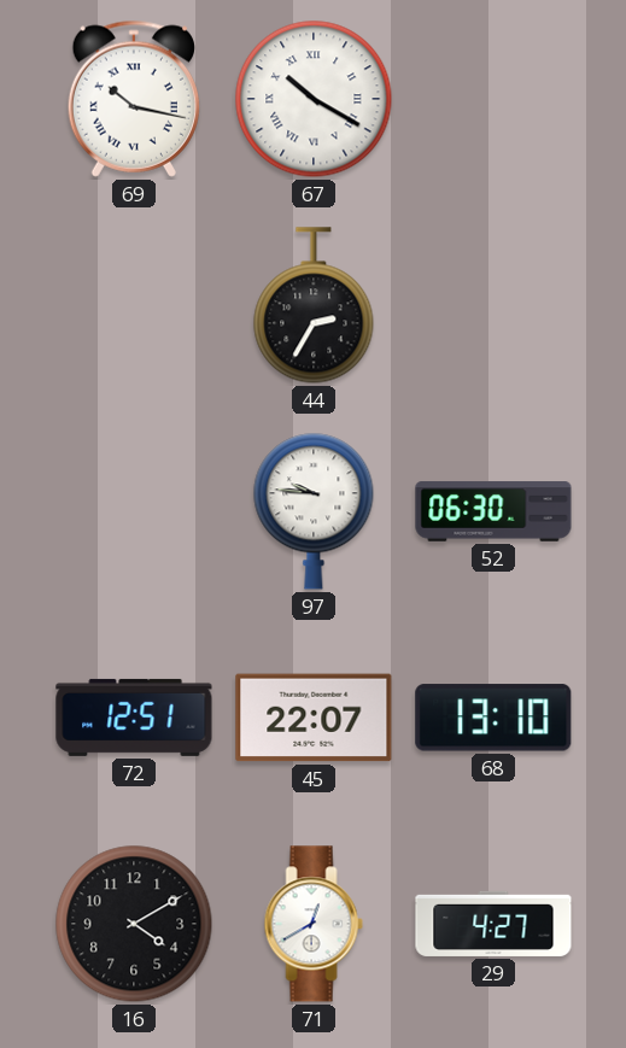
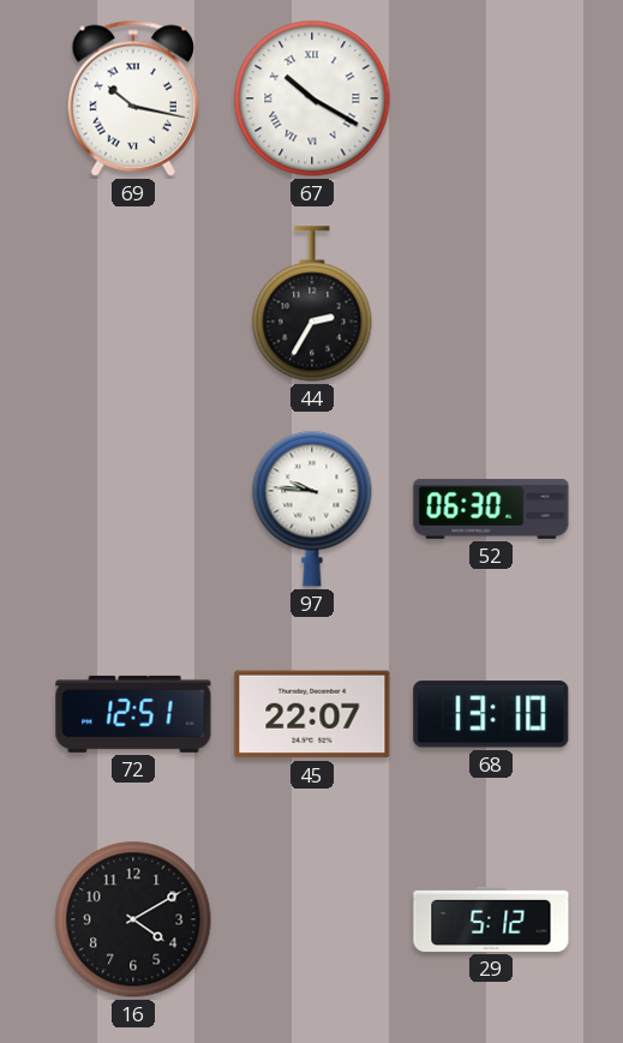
71: 12:40 -> none (314, 924)
29: 4:27 -> 5:12 (491, 919)
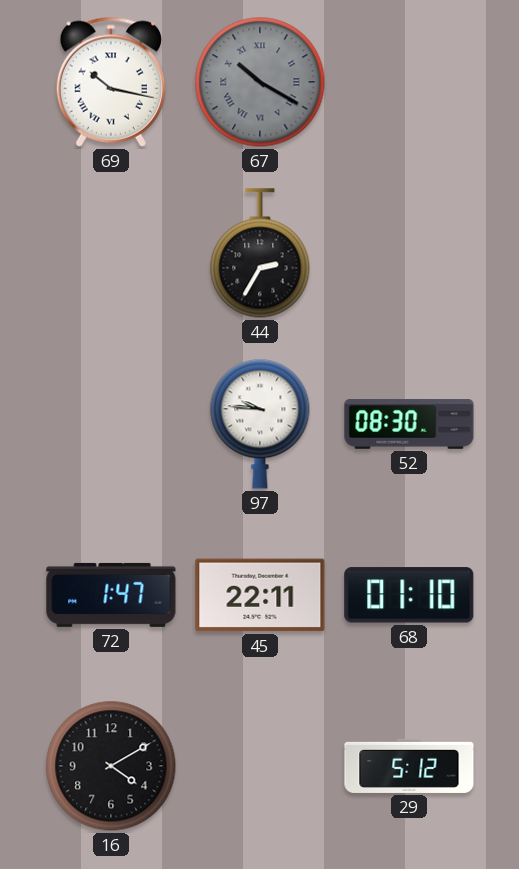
67 dial: white -> grey (260, 82)
52: 06:30 -> 08:30 (409, 424)
72: 12:51 -> 1:47 (111, 595)
45: 22:07 -> 22:11 (260, 595)
68: 13:10 -> 01:10 (409, 595)
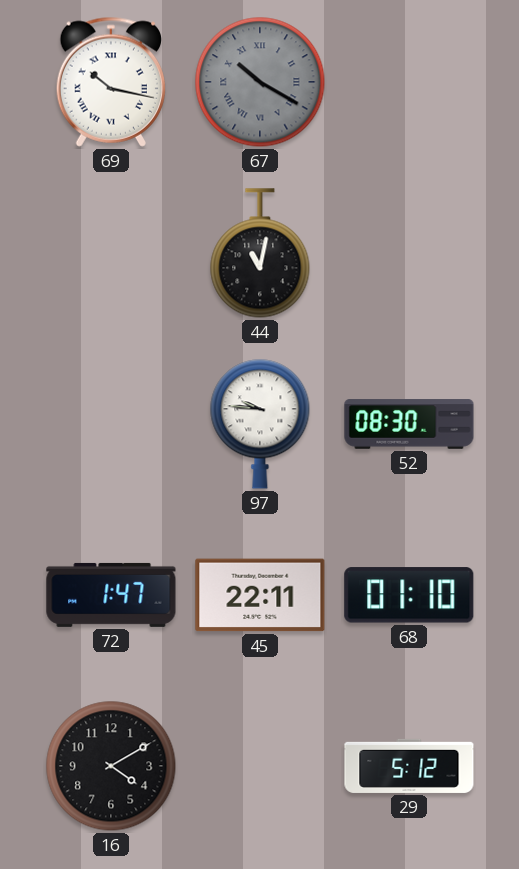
44: 2:35 -> 11:02 (260, 253)
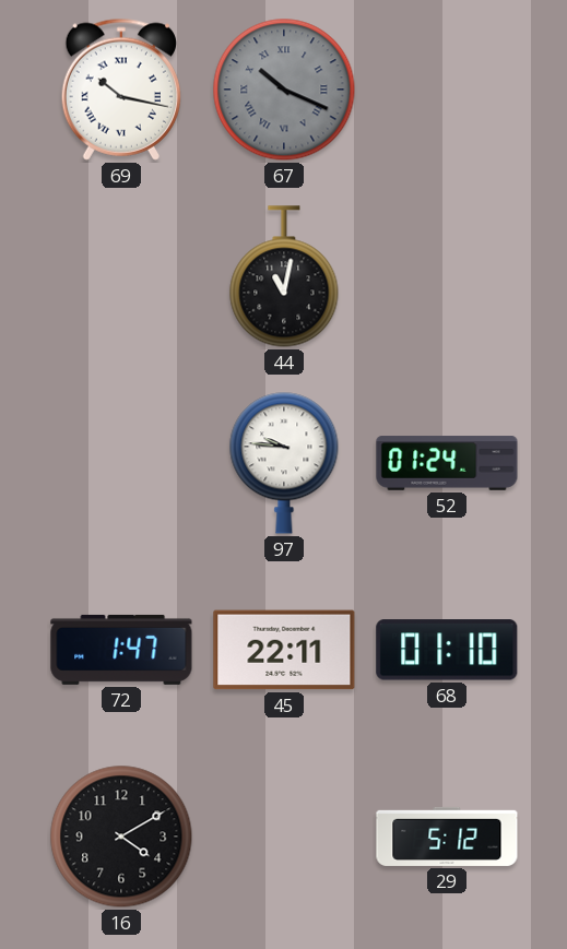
67: 10:20 -> 10:19 (284, 90)
52: 08:30 -> 01:24 (447, 463)
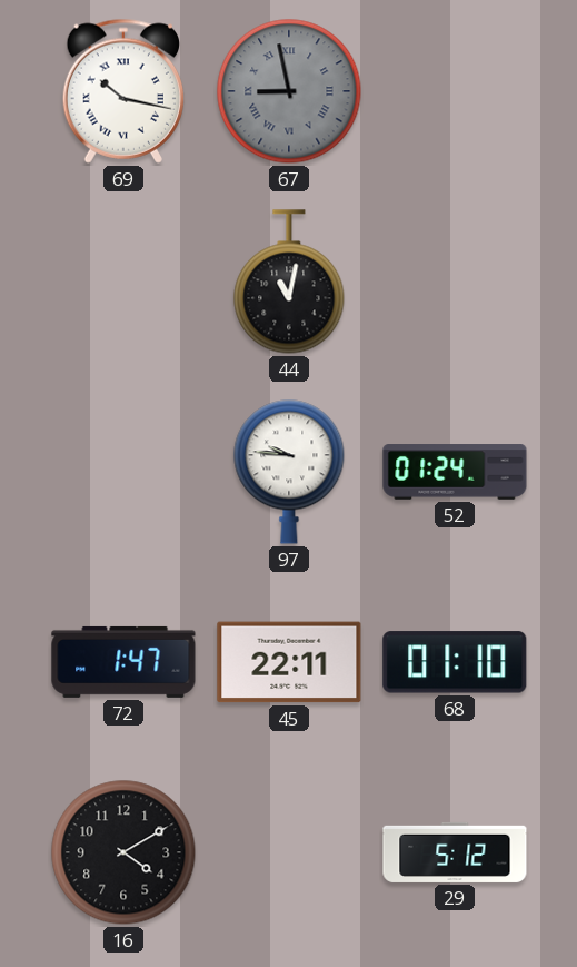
67: 10:19 -> 8:58 (289, 91)
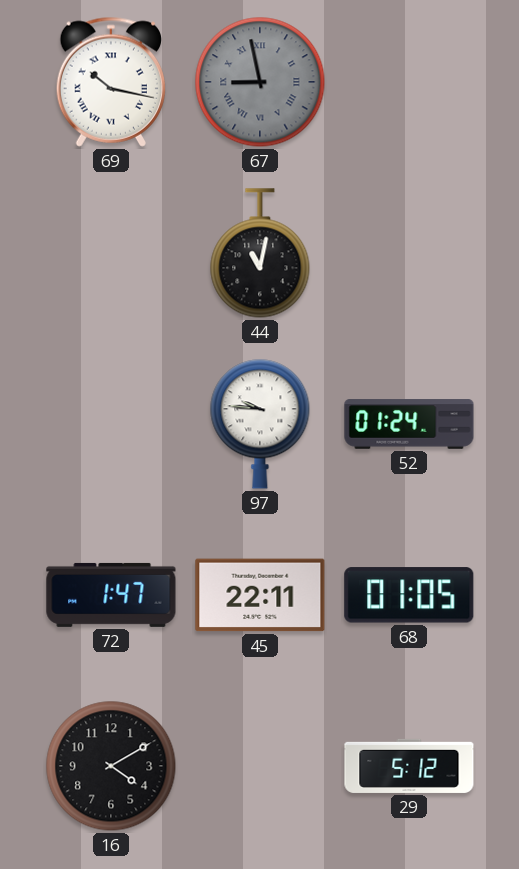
68: 01:10 -> 01:05 (409, 595)
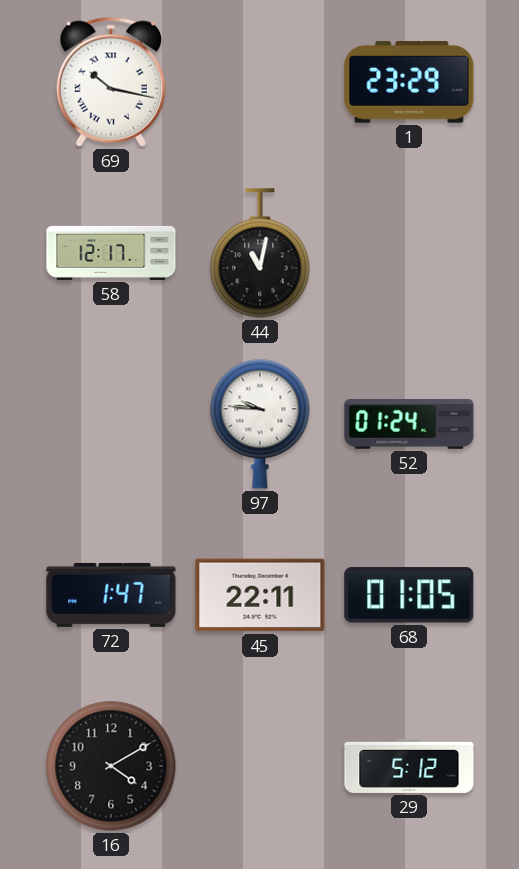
67: 8:58 -> none (260, 82)
1: none -> 23:29 (409, 82)
58: none -> 12:17 (111, 253)
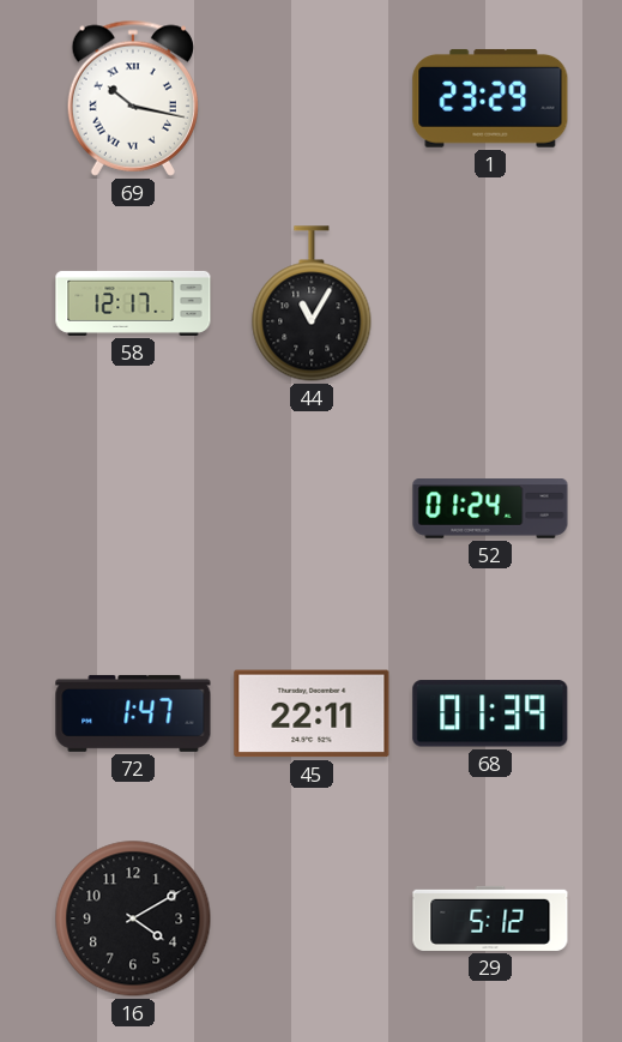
44: 11:02 -> 11:05 (312, 303)
97: 9:46 -> none (260, 424)
68: 01:05 -> 01:39 (490, 713)
